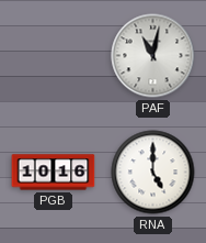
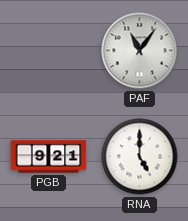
PAF: 11:02 -> 11:06 (140, 51)
PGB: 10:16 -> 9:21 (49, 157)
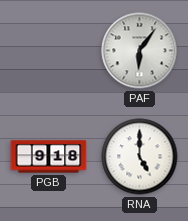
PAF: 11:06 -> 6:06 (140, 51)
PGB: 9:21 -> 9:18 (49, 157)
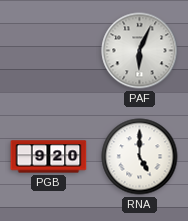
PAF: 6:06 -> 6:04 (140, 51)
PGB: 9:18 -> 9:20 (49, 157)
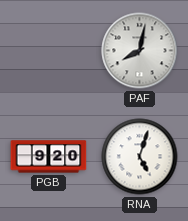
PAF: 6:04 -> 8:02 (140, 51)
RNA: 5:00 -> 5:03 (140, 157)
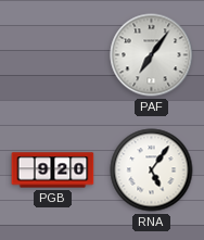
PAF: 8:02 -> 7:06 (152, 55)
RNA: 5:03 -> 5:06 (152, 170)
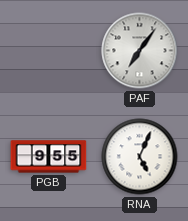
PGB: 9:20 -> 9:55 (49, 157)
RNA: 5:06 -> 5:04 (140, 157)
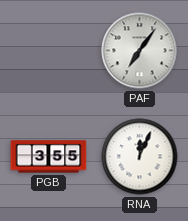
PGB: 9:55 -> 3:55 (49, 157)
RNA: 5:04 -> 12:04 (140, 157)
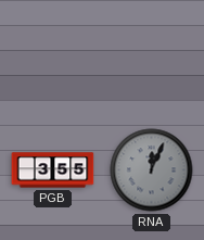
PAF: 7:06 -> none (140, 51)
RNA dial: white -> grey (152, 170)
